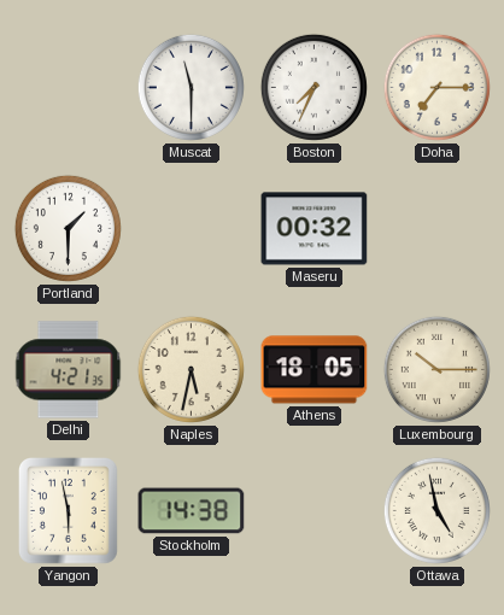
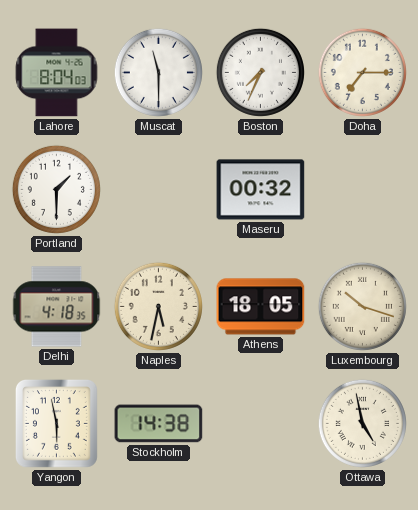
Lahore: none -> 8:04 (57, 73)
Delhi: 4:21 -> 4:18 (57, 307)
Luxembourg: 10:15 -> 10:18 (362, 306)
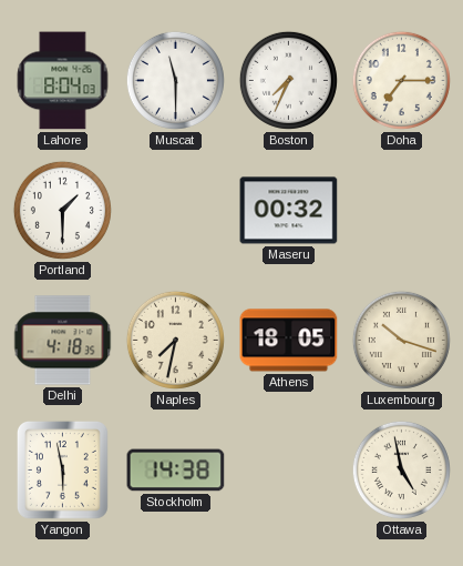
Naples: 5:32 -> 7:32 (175, 340)
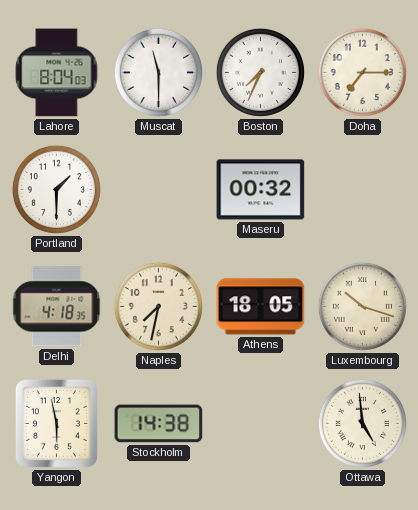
Ottawa: 4:58 -> 4:59 (362, 423)
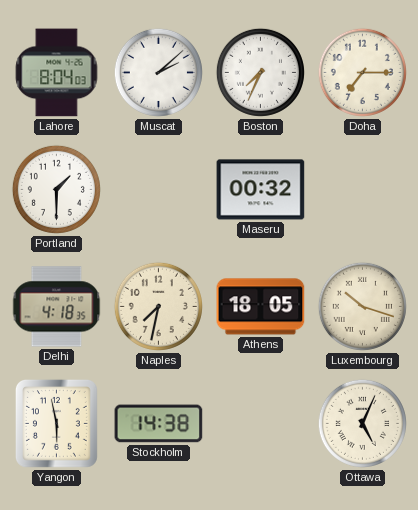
Muscat: 11:30 -> 2:08 (158, 72)
Ottawa: 4:59 -> 5:04 (362, 423)
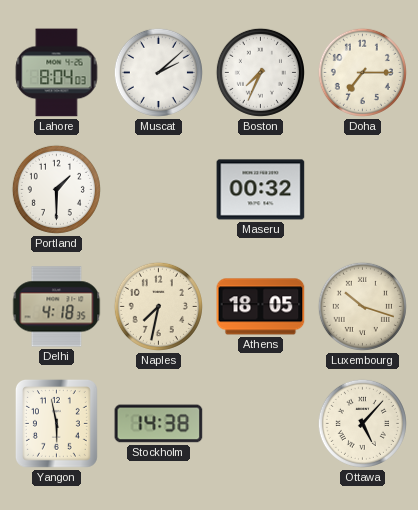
Ottawa: 5:04 -> 5:07 (362, 423)
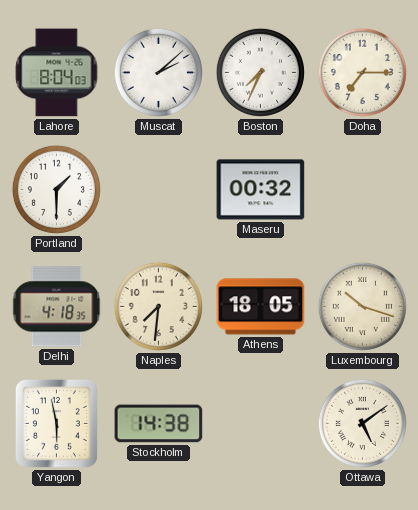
Naples: 7:32 -> 7:31 (158, 306)
Ottawa: 5:07 -> 5:09 (362, 423)
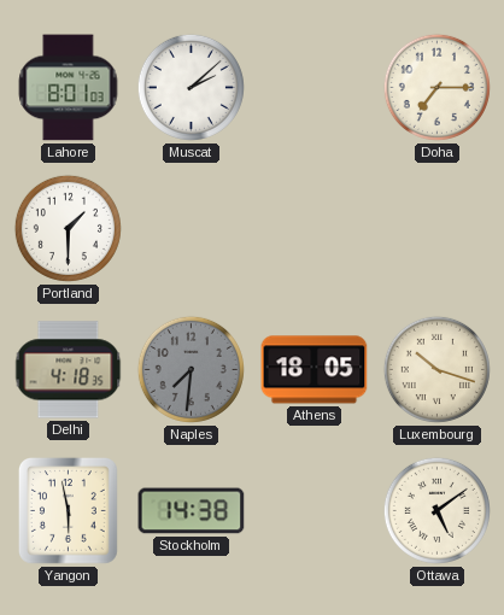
Lahore: 8:04 -> 8:01 (69, 88)
Boston: 7:34 -> none (260, 72)
Maseru: 00:32 -> none (261, 190)
Naples dial: cream -> grey (191, 369)
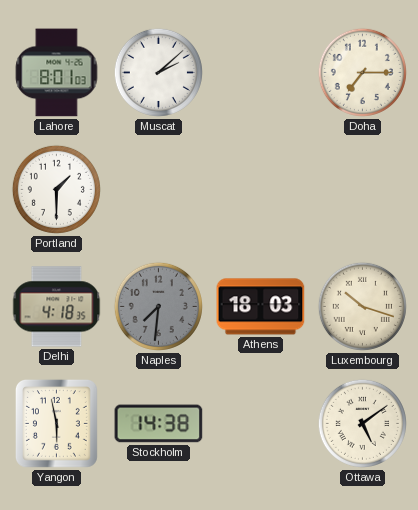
Athens: 18:05 -> 18:03 (261, 307)
